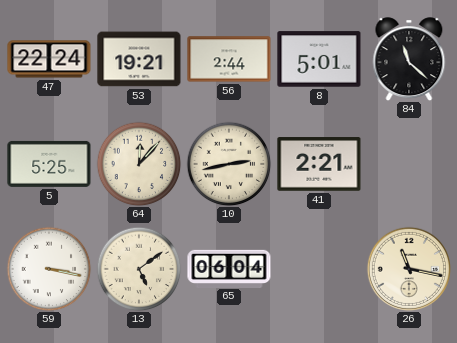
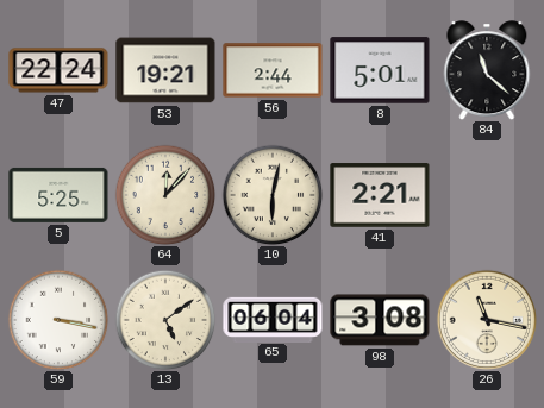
10: 2:43 -> 6:02 (273, 195)
98: none -> 3:08 (380, 320)
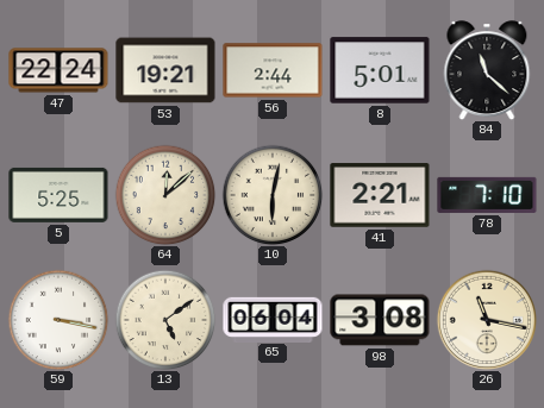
64: 12:07 -> 12:08 (165, 195)
78: none -> 7:10 (487, 195)
